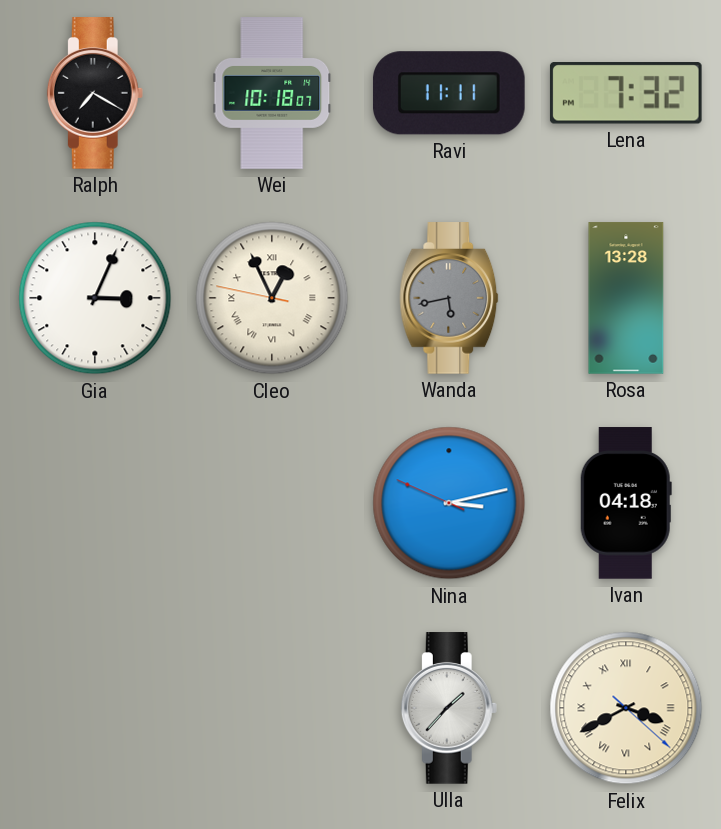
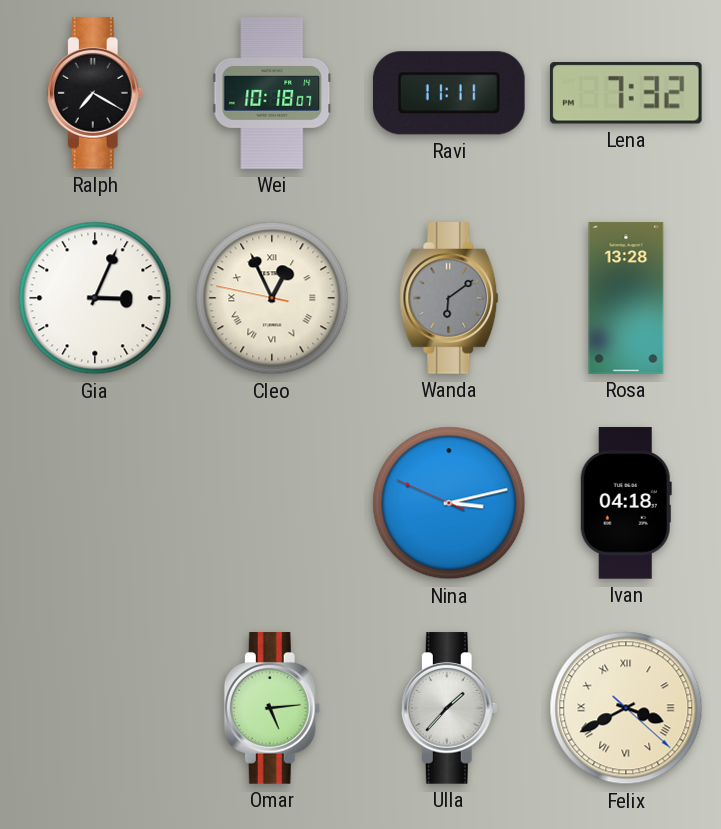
Wanda: 5:43 -> 6:09 (449, 298)
Omar: none -> 5:14 (272, 708)
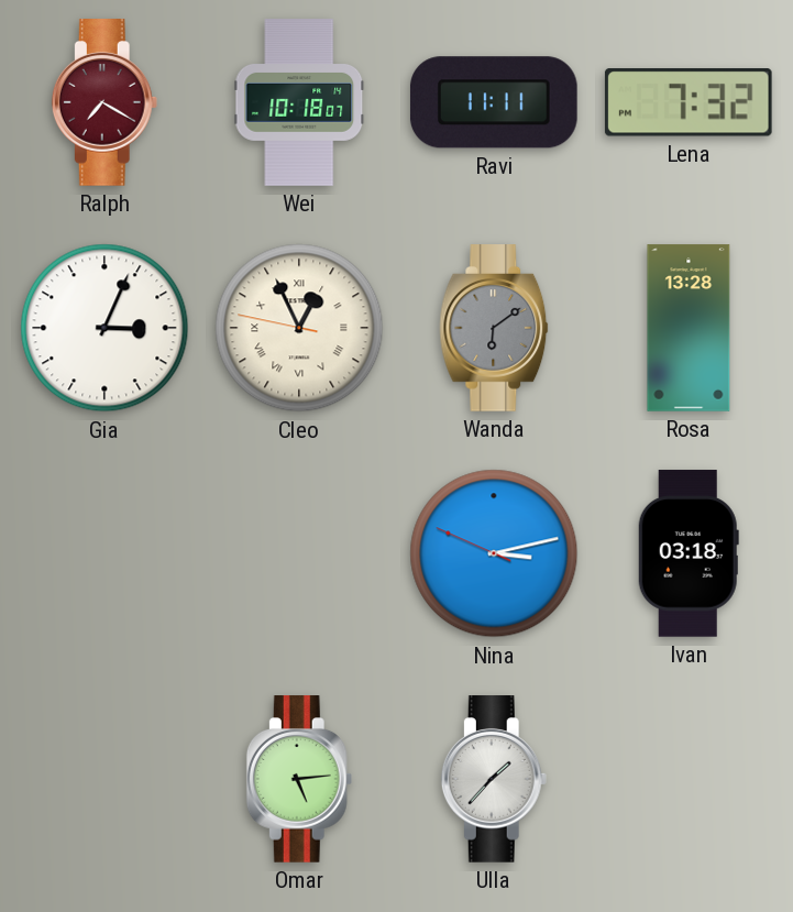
Ralph dial: black -> burgundy (104, 102)
Ivan: 04:18 -> 03:18 (689, 553)
Felix: 3:40 -> none (626, 708)
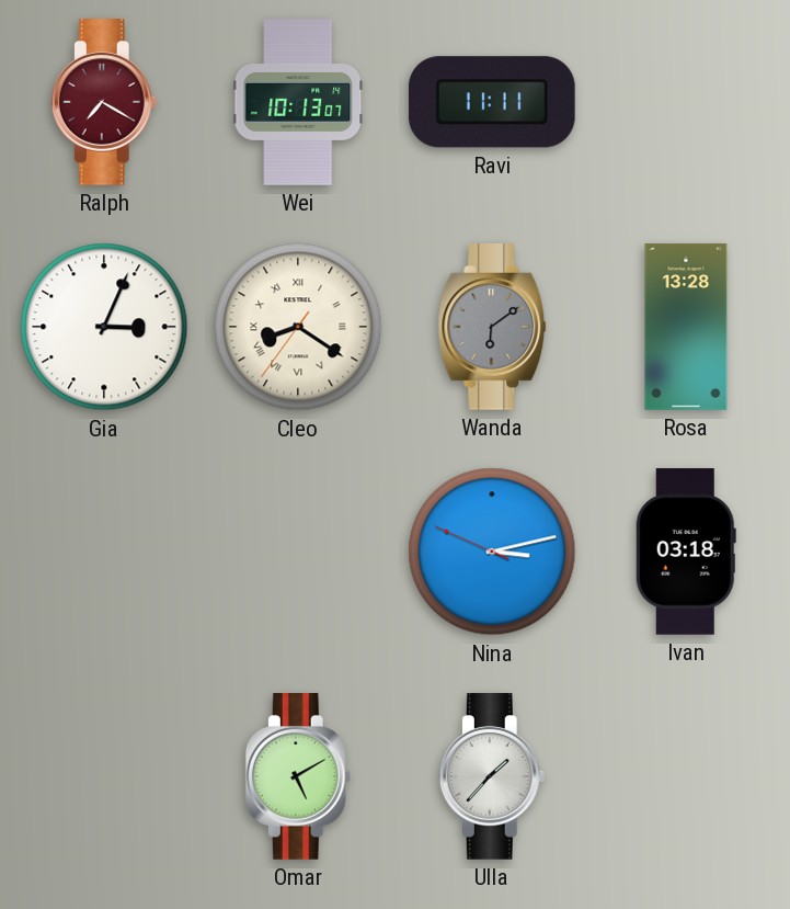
Wei: 10:18 -> 10:13 (298, 102)
Lena: 7:32 -> none (689, 102)
Cleo: 12:55 -> 8:20 (298, 327)
Omar: 5:14 -> 5:10 (298, 776)
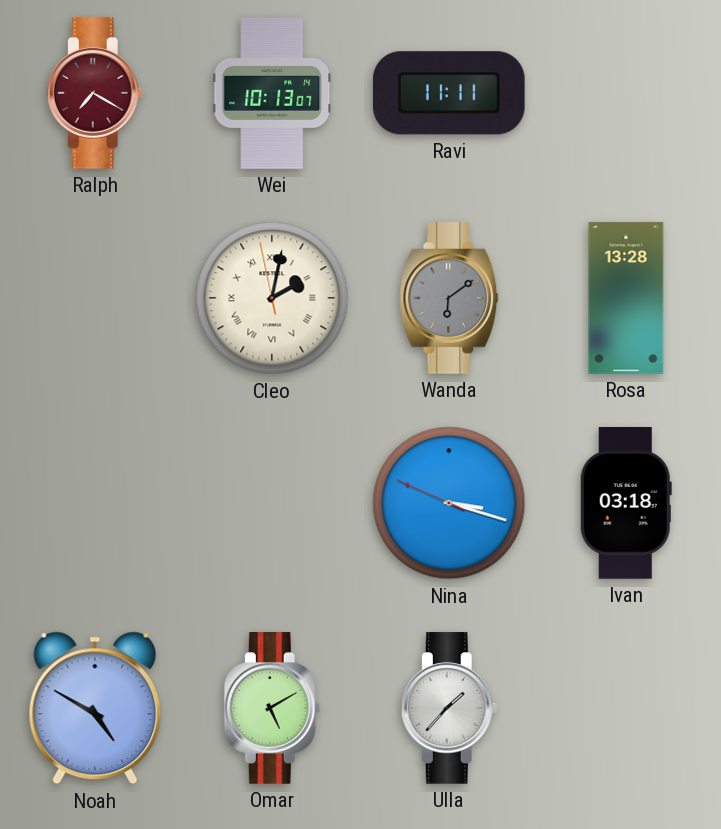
Gia: 3:04 -> none (104, 327)
Cleo: 8:20 -> 2:01 (272, 298)
Nina: 3:12 -> 3:17 (449, 503)
Noah: none -> 4:50 (95, 708)
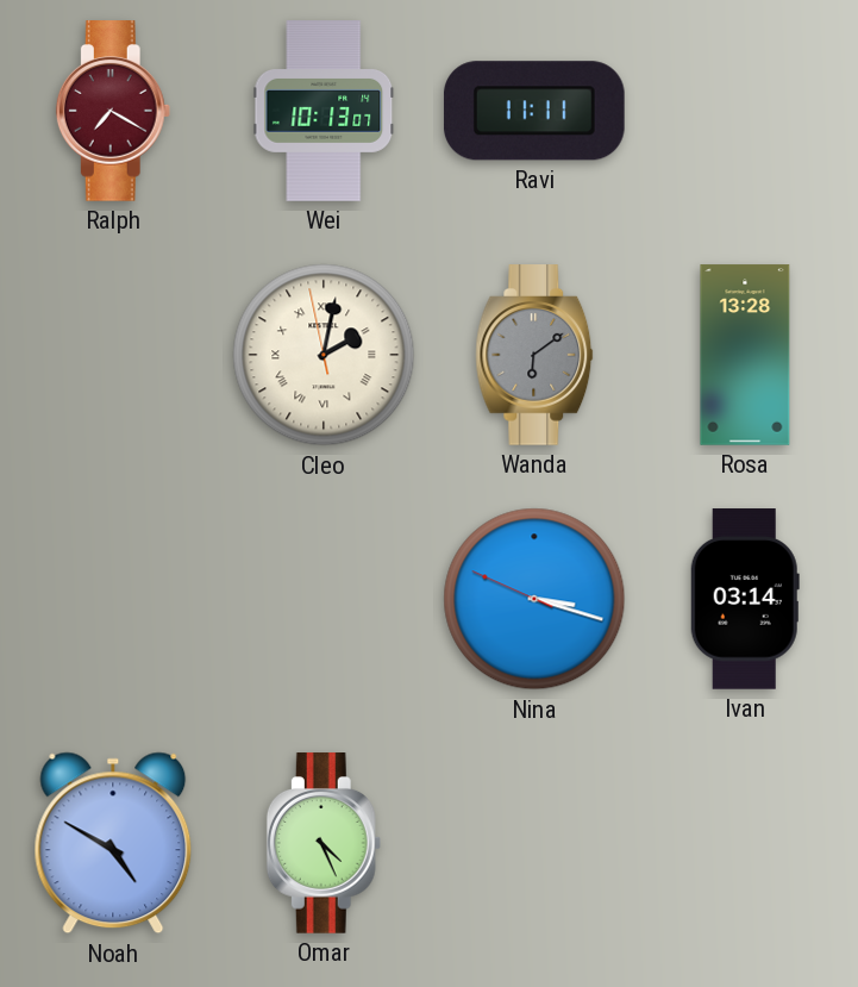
Ivan: 03:18 -> 03:14 (745, 599)
Omar: 5:10 -> 4:26 (324, 843)
Ulla: 1:37 -> none (449, 708)
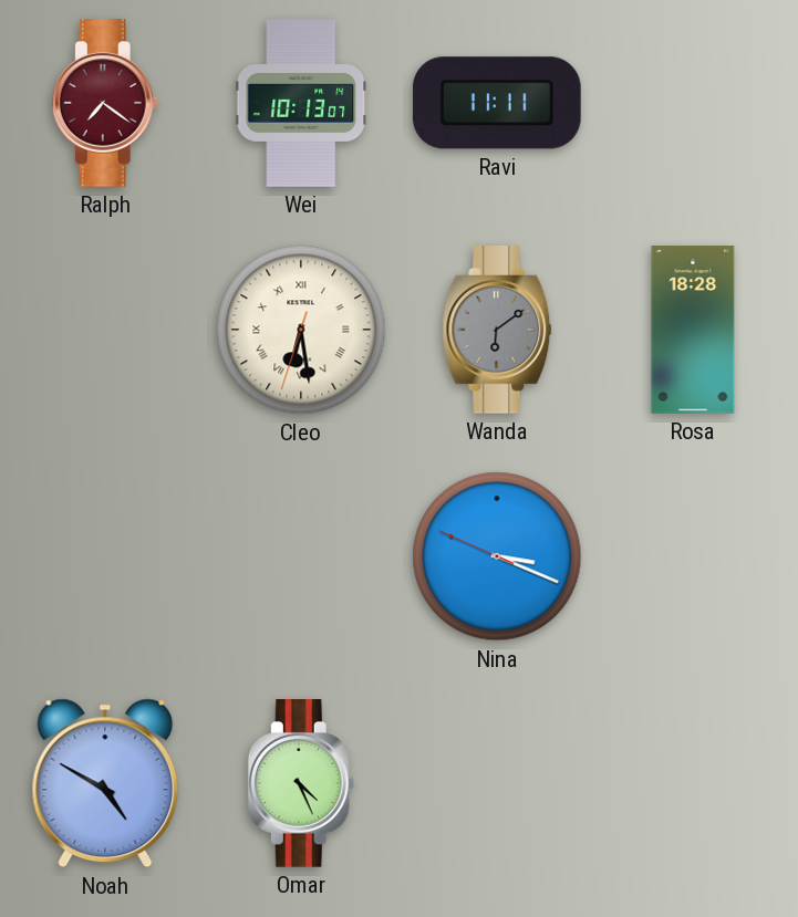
Ralph: 7:20 -> 7:21 (105, 103)
Cleo: 2:01 -> 6:28 (301, 330)
Rosa: 13:28 -> 18:28 (693, 330)
Nina: 3:17 -> 3:18 (497, 556)
Ivan: 03:14 -> none (745, 599)
